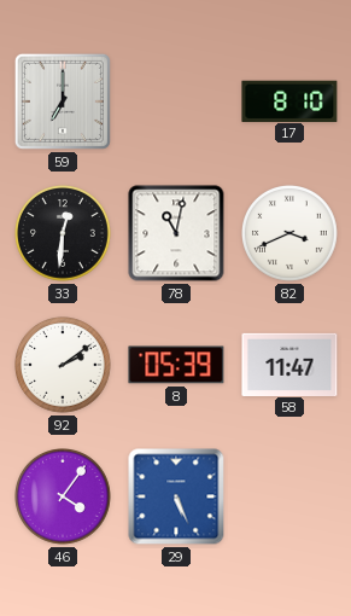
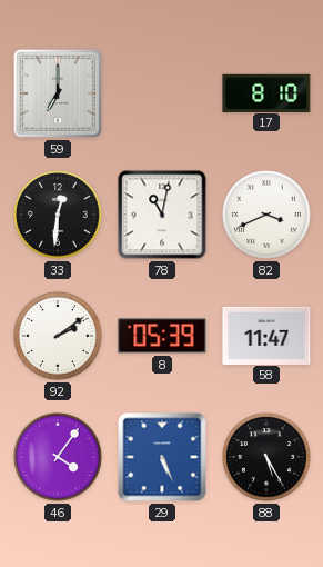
88: none -> 5:25 (268, 458)
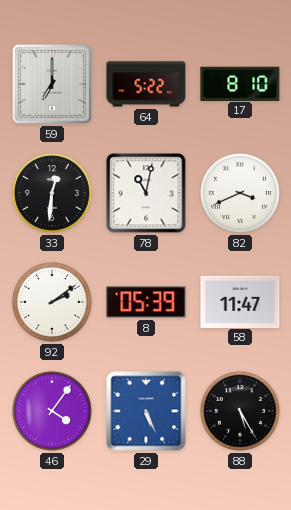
64: none -> 5:22 (146, 84)
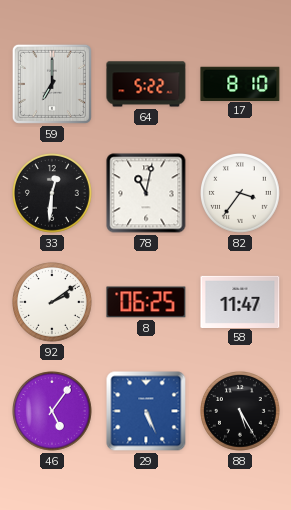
82: 3:41 -> 3:36 (241, 194)
8: 05:39 -> 06:25 (146, 302)
46: 4:06 -> 5:06 (53, 412)
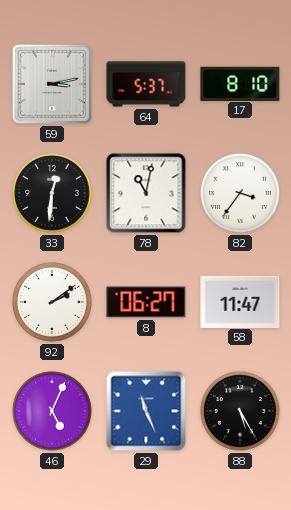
59: 7:00 -> 3:13 (52, 84)
64: 5:22 -> 5:37 (146, 84)
8: 06:25 -> 06:27 (146, 302)
46: 5:06 -> 5:04 (53, 412)
29: 5:26 -> 11:26 (146, 411)
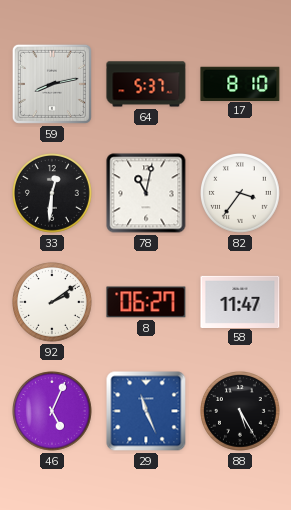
59: 3:13 -> 8:13 (52, 84)
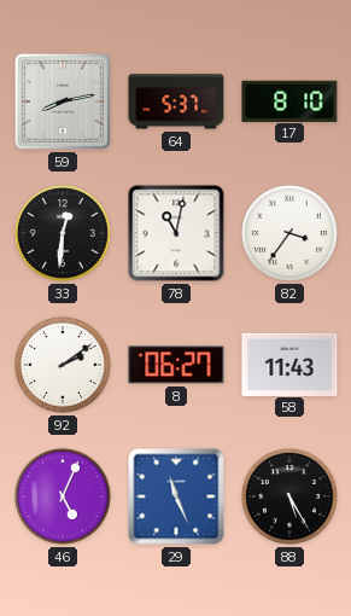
58: 11:47 -> 11:43 (289, 364)
